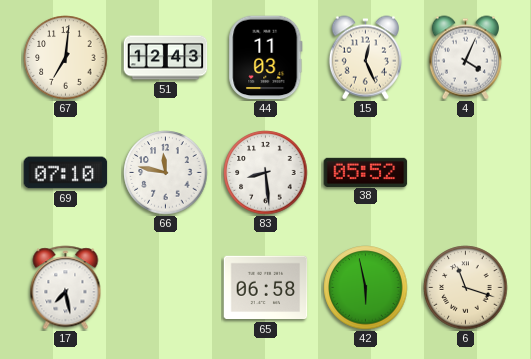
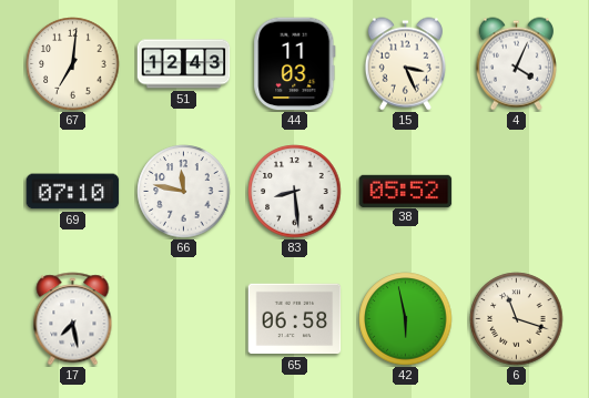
15: 12:26 -> 3:26 (405, 64)
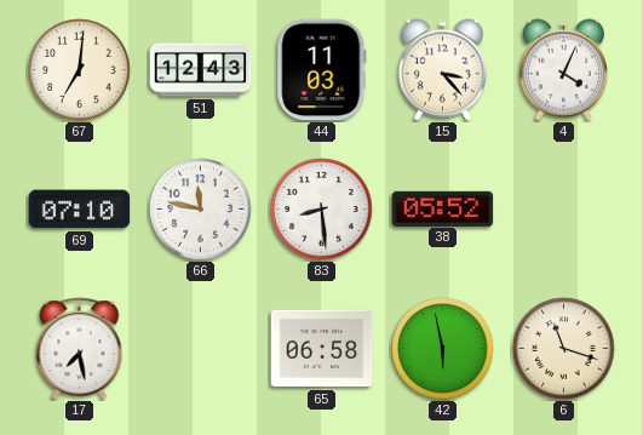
15: 3:26 -> 3:23 (442, 70)
